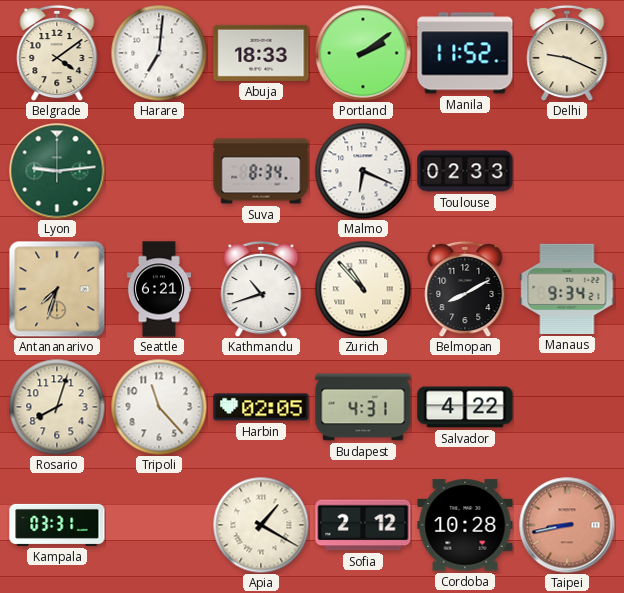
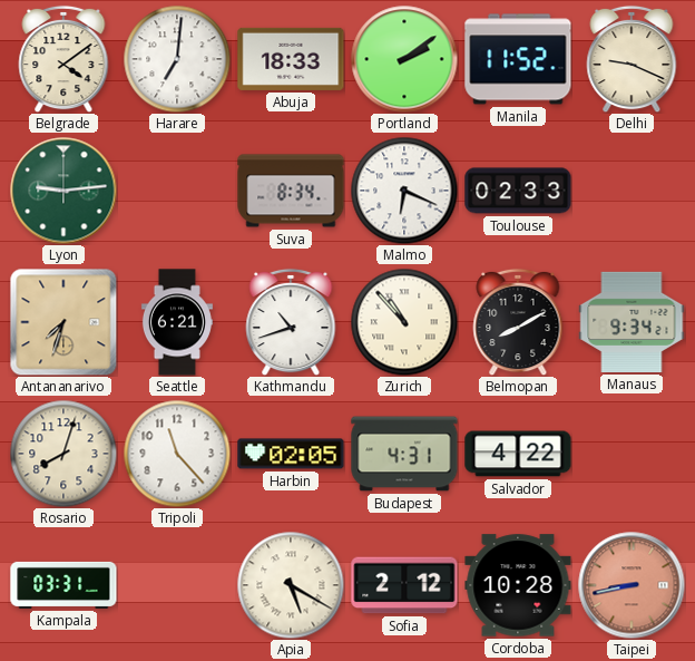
Apia: 1:20 -> 5:20 (291, 585)
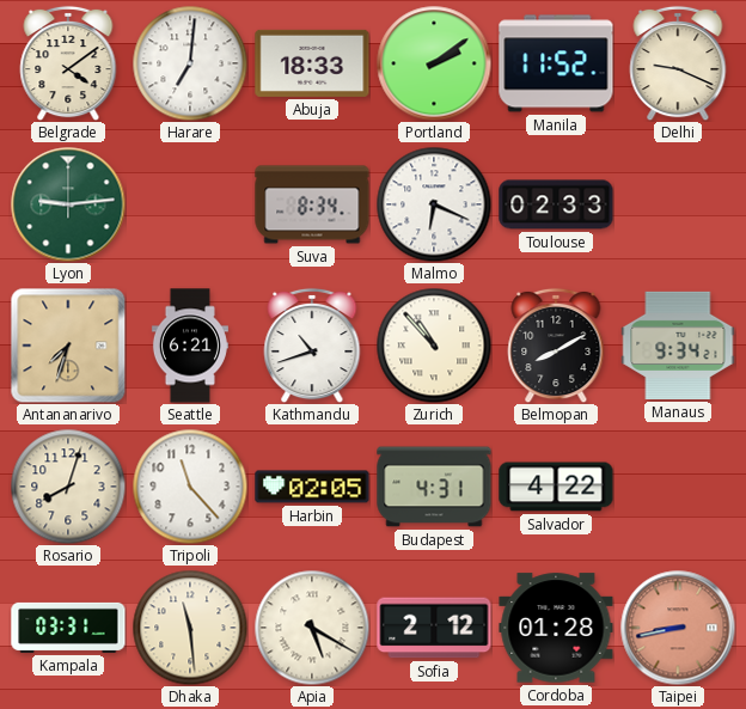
Dhaka: none -> 11:29 (190, 628)
Cordoba: 10:28 -> 01:28 (556, 628)
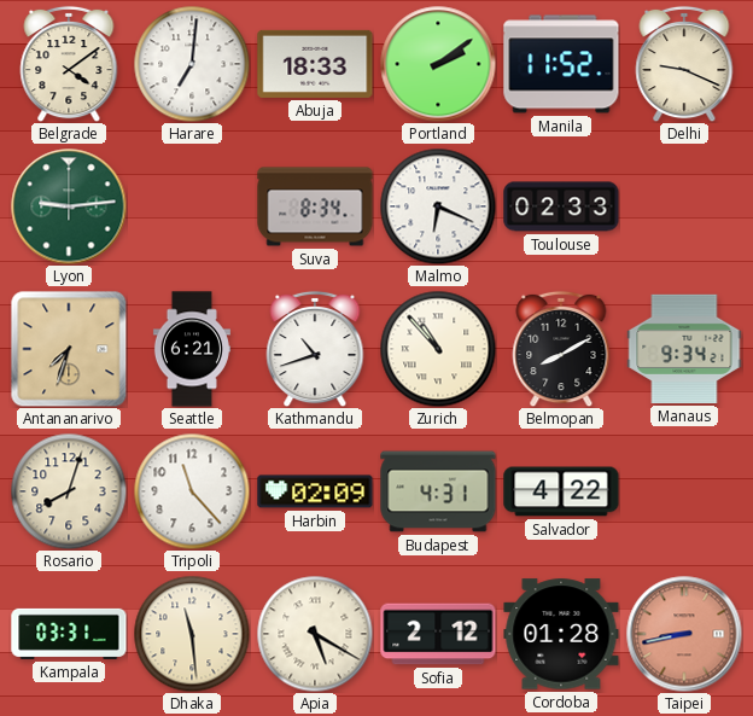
Harbin: 02:05 -> 02:09 (315, 491)
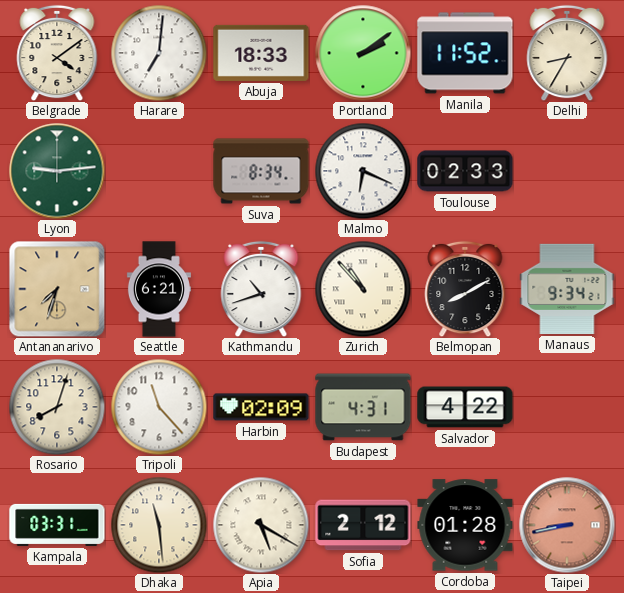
Delhi: 9:19 -> 8:35 (567, 53)
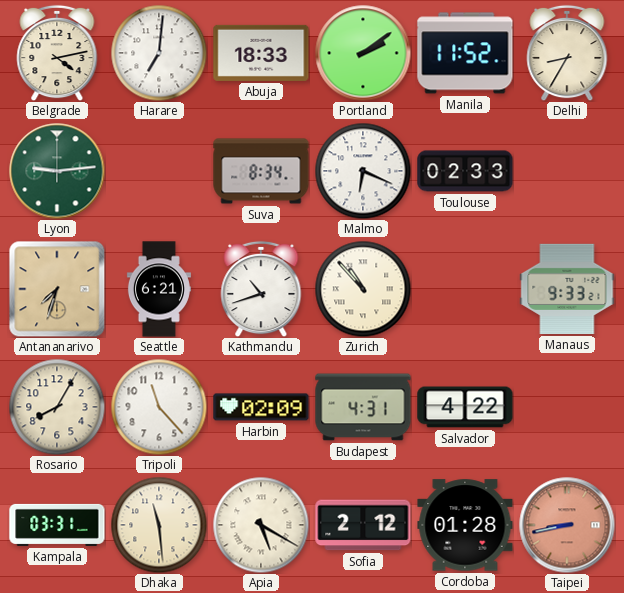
Belgrade: 4:09 -> 4:13 (57, 53)
Belmopan: 8:10 -> none (465, 289)
Manaus: 9:34 -> 9:33 (567, 289)
Rosario: 8:03 -> 8:05 (57, 407)
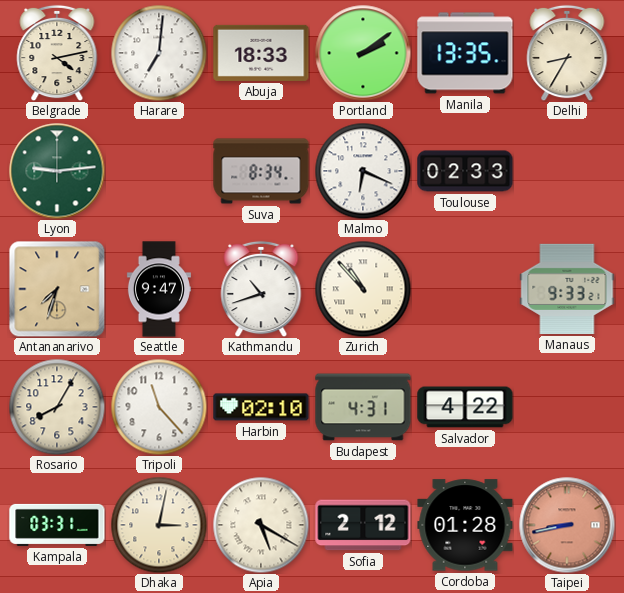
Manila: 11:52 -> 13:35 (465, 53)
Seattle: 6:21 -> 9:47 (159, 289)
Harbin: 02:09 -> 02:10 (261, 407)
Dhaka: 11:29 -> 3:02 (159, 525)
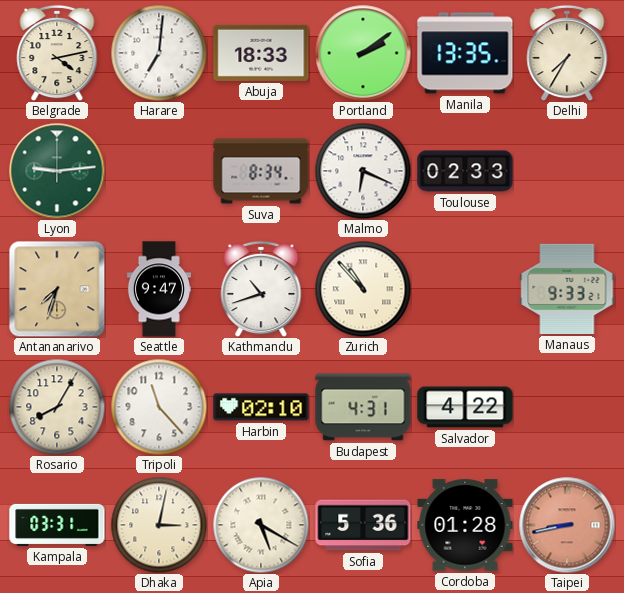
Delhi: 8:35 -> 7:35 (567, 53)
Sofia: 2:12 -> 5:36 (363, 525)
